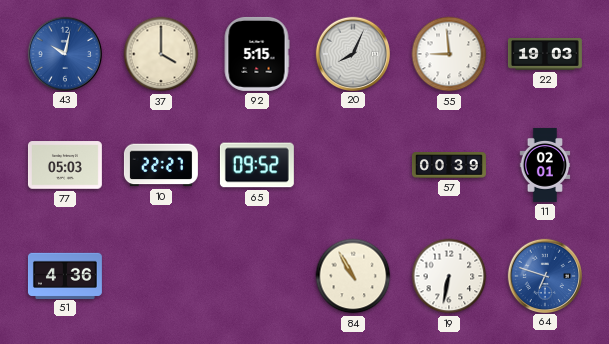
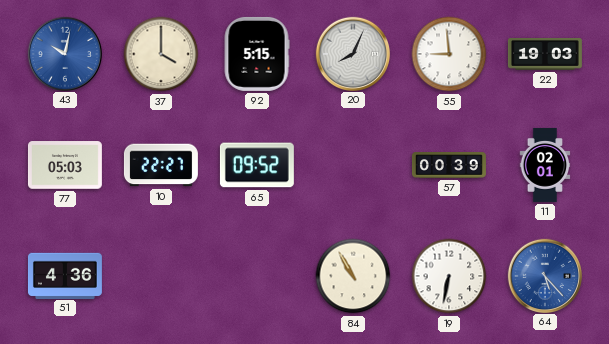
64: 6:48 -> 5:23 (544, 275)
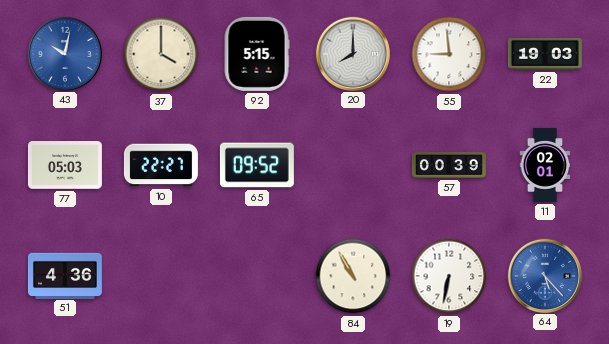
20: 8:04 -> 8:00 (352, 53)
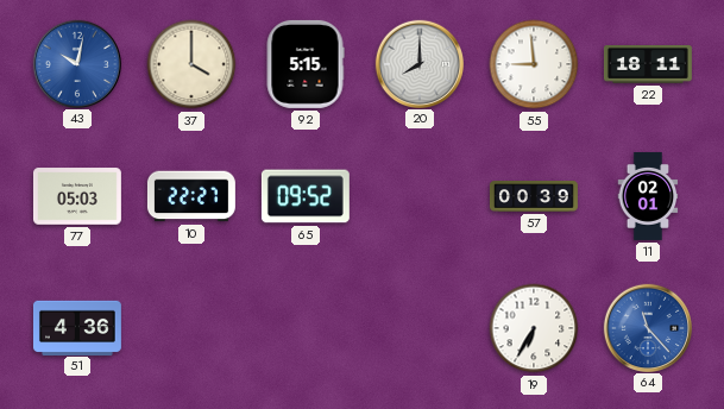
22: 19:03 -> 18:11 (648, 65)
84: 10:55 -> none (353, 276)
19: 6:32 -> 6:35 (534, 328)
64: 5:23 -> 11:23 (647, 327)
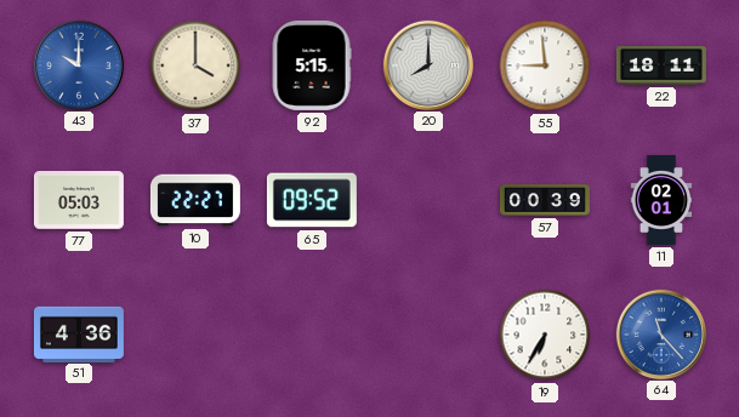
43: 10:02 -> 10:00 (78, 64)
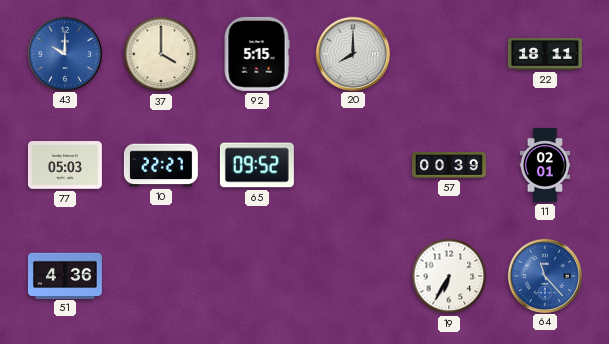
55: 8:59 -> none (545, 65)
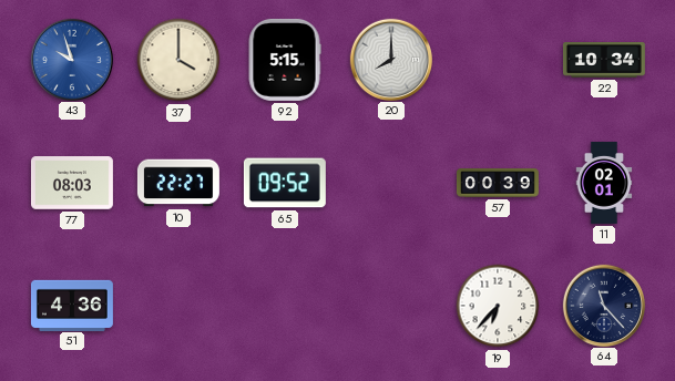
43: 10:00 -> 9:57 (71, 59)
22: 18:11 -> 10:34 (604, 61)
77: 05:03 -> 08:03 (72, 183)
19: 6:35 -> 6:37 (498, 306)
64 dial: blue -> navy (603, 305)
